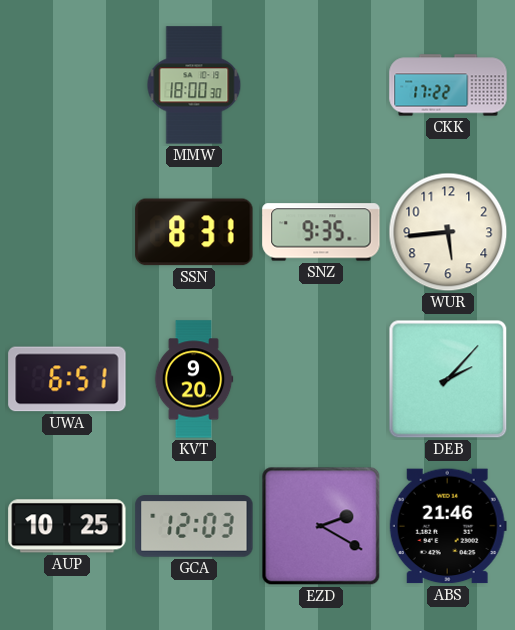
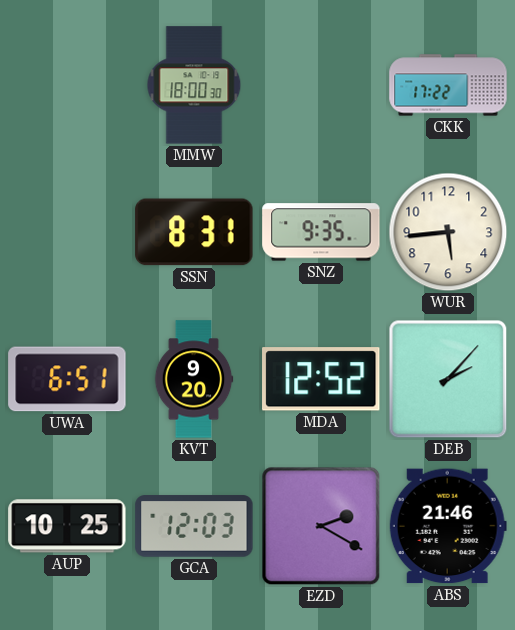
MDA: none -> 12:52 (321, 379)
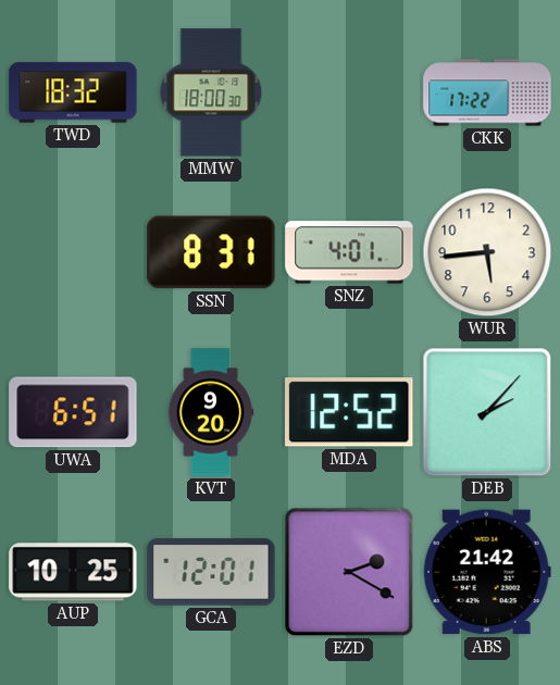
TWD: none -> 18:32 (73, 92)
SNZ: 9:35 -> 4:01 (349, 252)
GCA: 12:03 -> 12:01 (211, 572)
ABS: 21:46 -> 21:42 (487, 572)
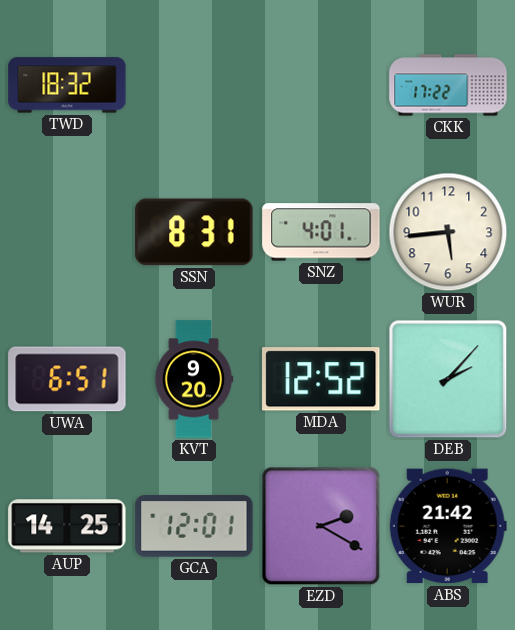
MMW: 18:00 -> none (211, 92)
AUP: 10:25 -> 14:25 (67, 526)
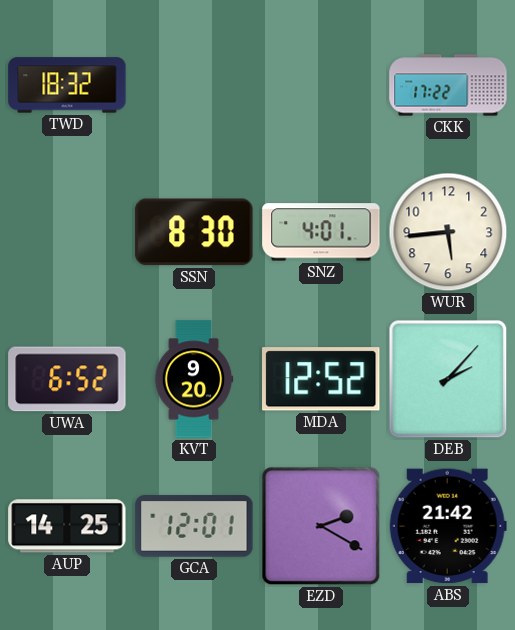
SSN: 8:31 -> 8:30 (194, 232)
UWA: 6:51 -> 6:52 (67, 379)
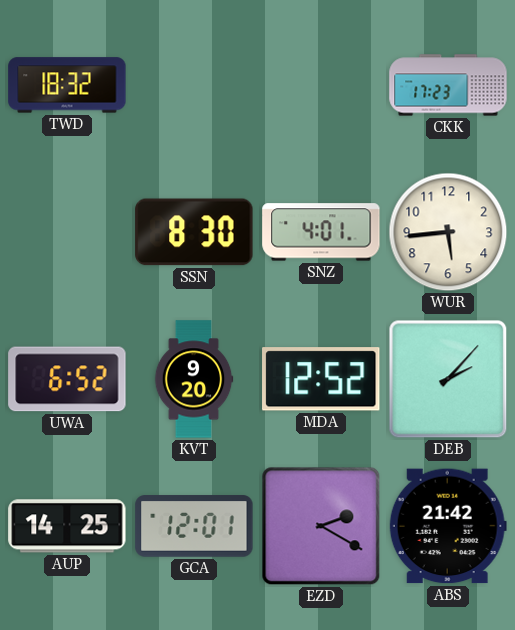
CKK: 17:22 -> 17:23 (448, 85)
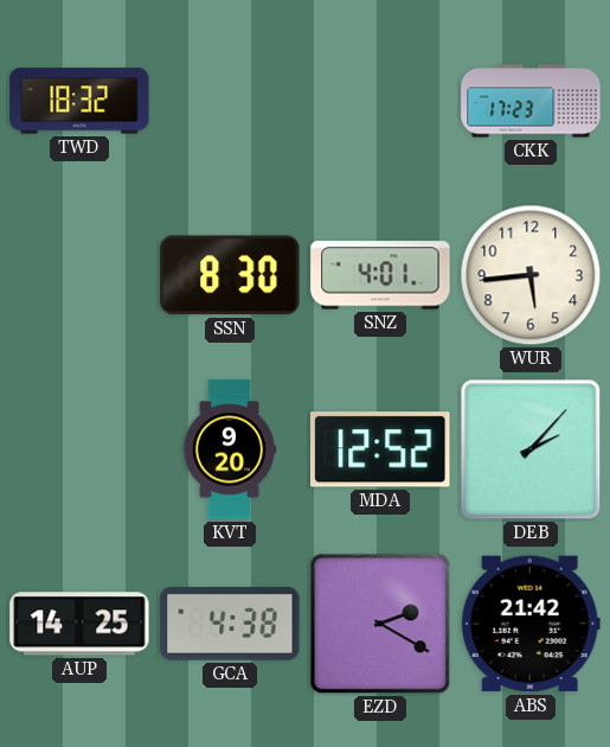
UWA: 6:52 -> none (67, 379)
GCA: 12:01 -> 4:38 (230, 624)
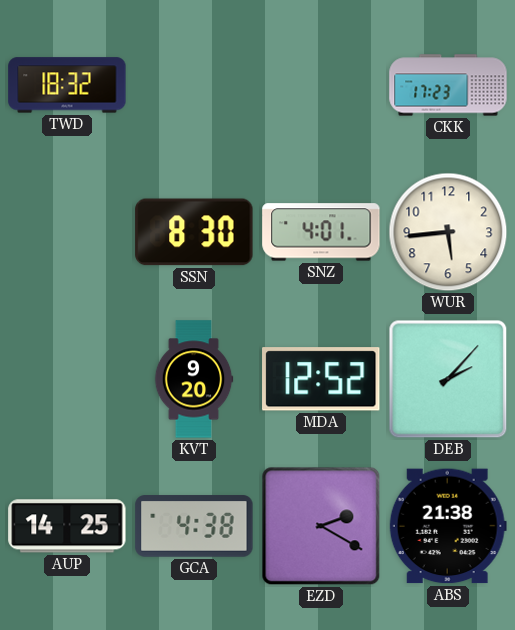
ABS: 21:42 -> 21:38 (448, 526)
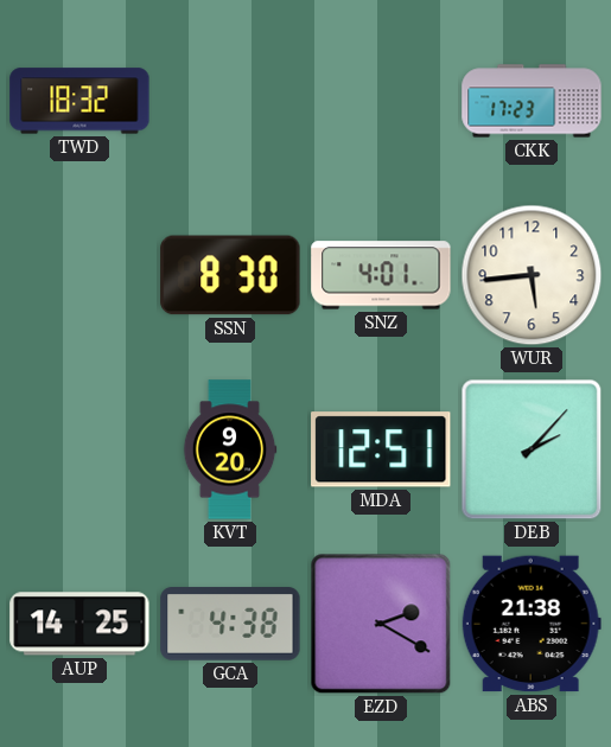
MDA: 12:52 -> 12:51 (381, 449)
